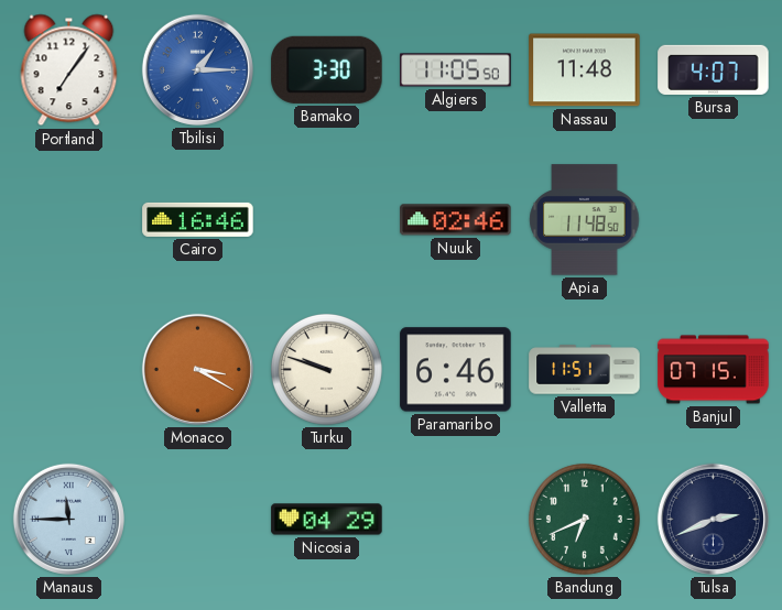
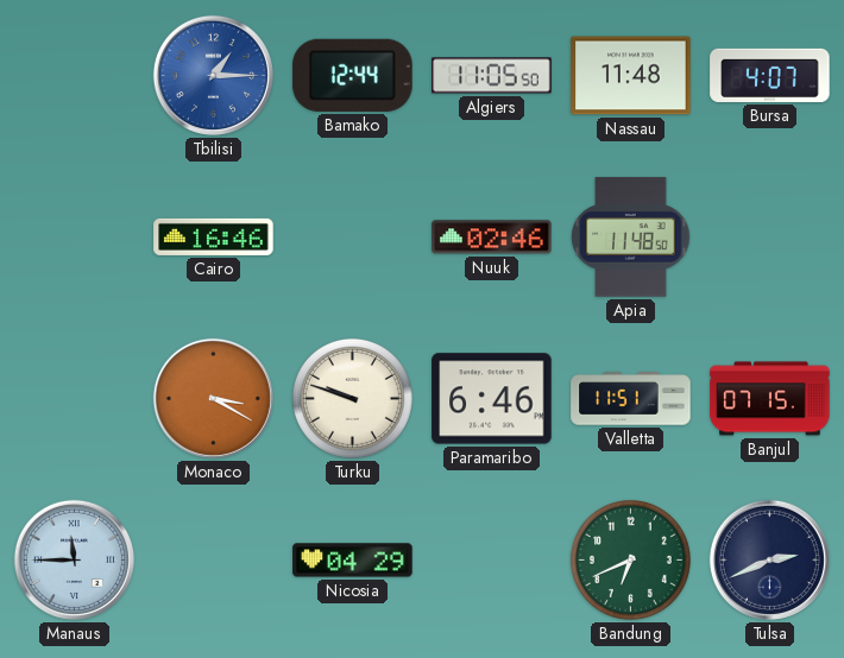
Portland: 7:06 -> none (69, 70)
Bamako: 3:30 -> 12:44 (353, 75)
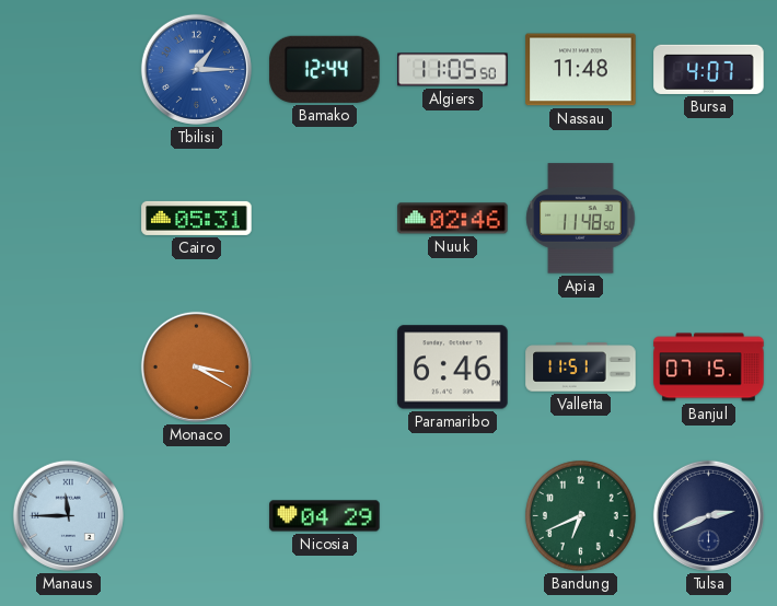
Cairo: 16:46 -> 05:31 (197, 218)
Turku: 9:48 -> none (352, 398)
